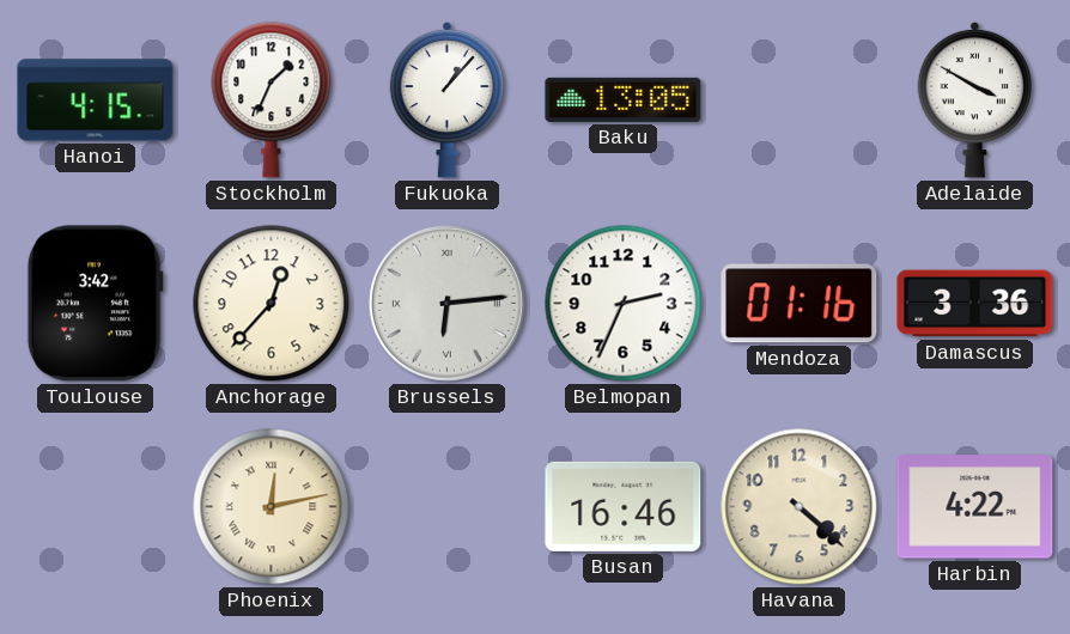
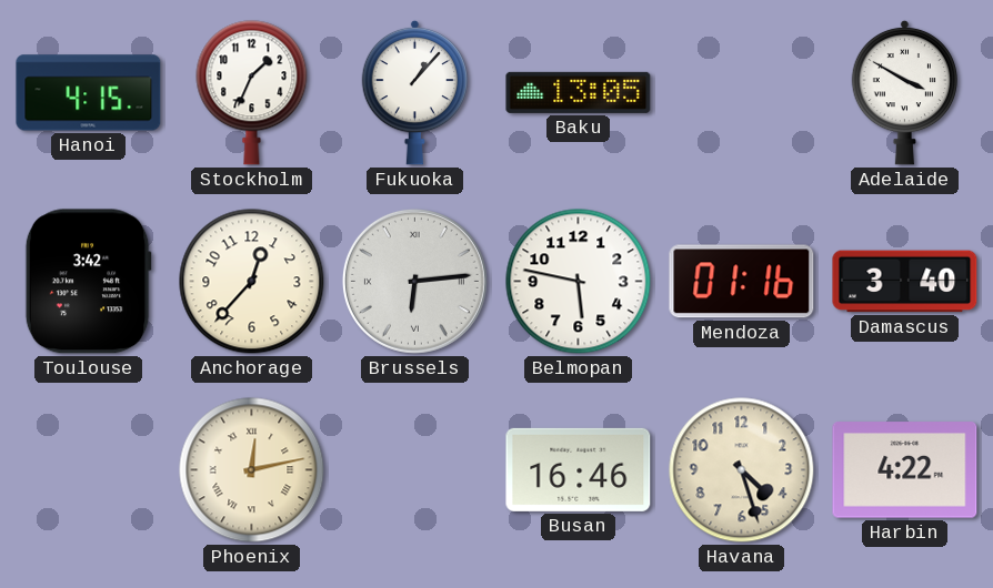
Belmopan: 2:34 -> 5:47 (579, 282)
Damascus: 3:36 -> 3:40 (905, 282)
Havana: 4:22 -> 4:27 (742, 470)
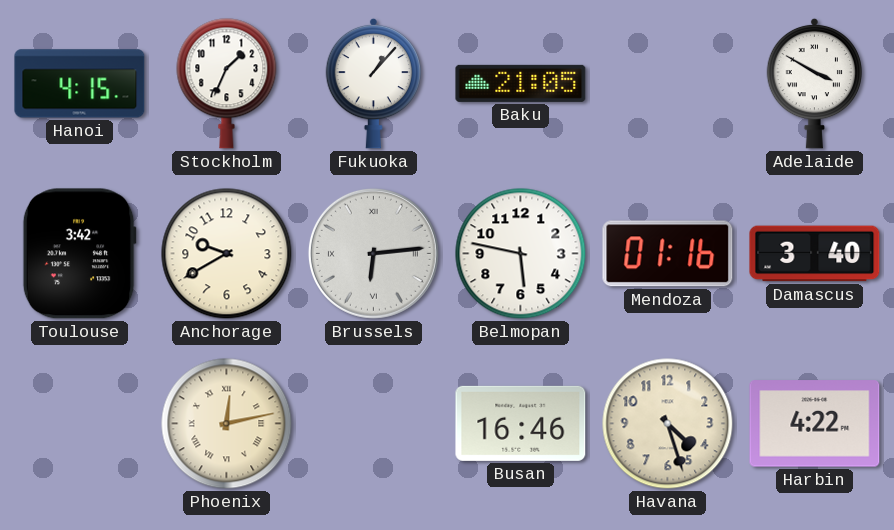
Baku: 13:05 -> 21:05 (521, 83)
Anchorage: 12:37 -> 9:40 (227, 254)
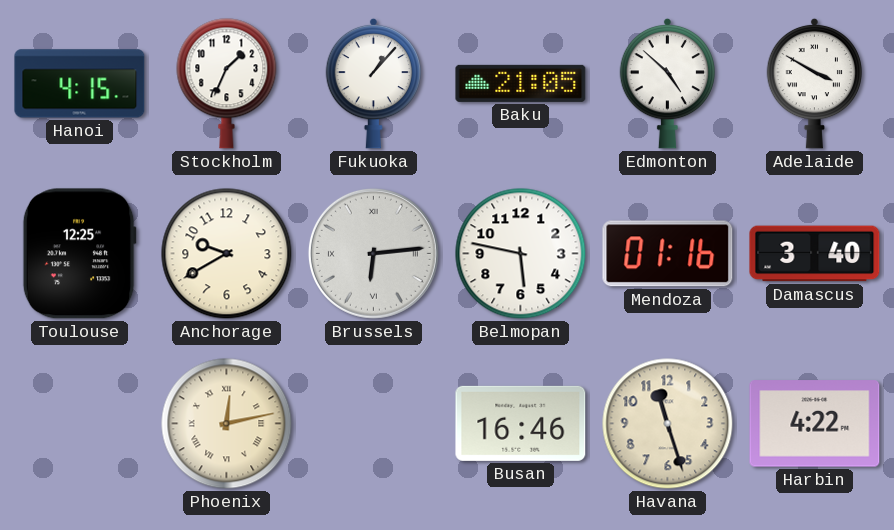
Edmonton: none -> 4:52 (667, 83)
Toulouse: 3:42 -> 12:25 (79, 254)
Havana: 4:27 -> 11:27 (668, 424)
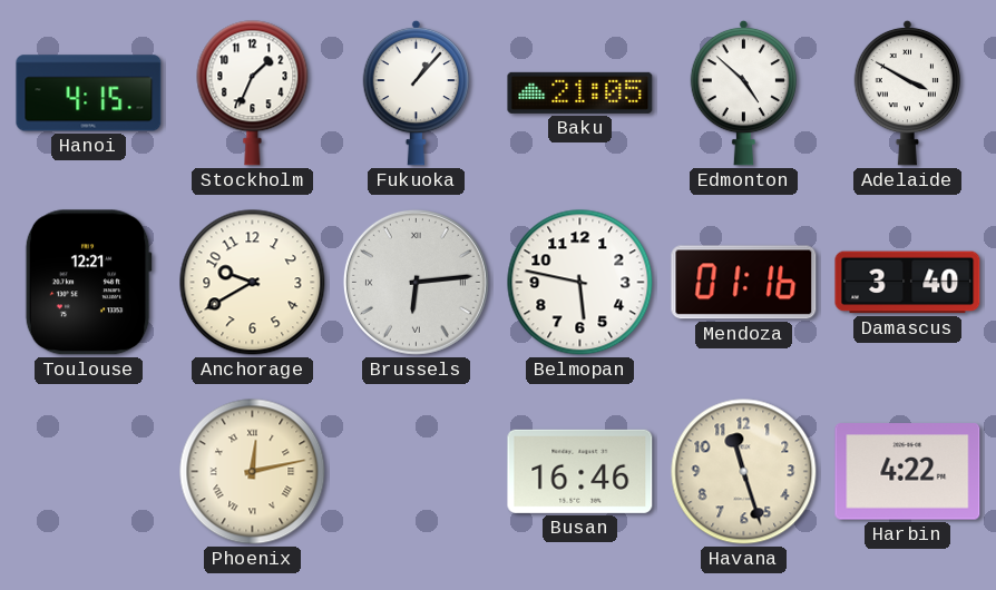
Toulouse: 12:25 -> 12:21 (88, 283)
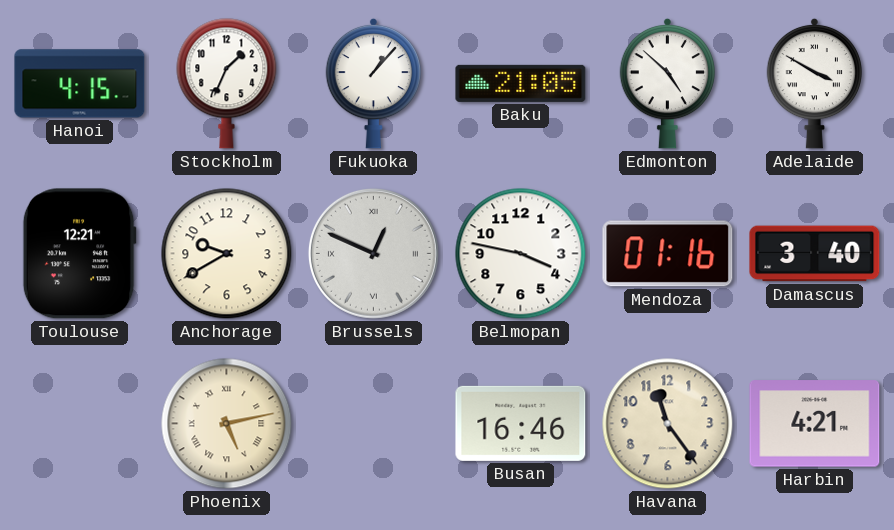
Brussels: 6:14 -> 12:49 (373, 253)
Belmopan: 5:47 -> 3:47 (521, 254)
Phoenix: 12:13 -> 5:13 (227, 424)
Havana: 11:27 -> 11:24 (668, 424)
Harbin: 4:22 -> 4:21 (815, 424)
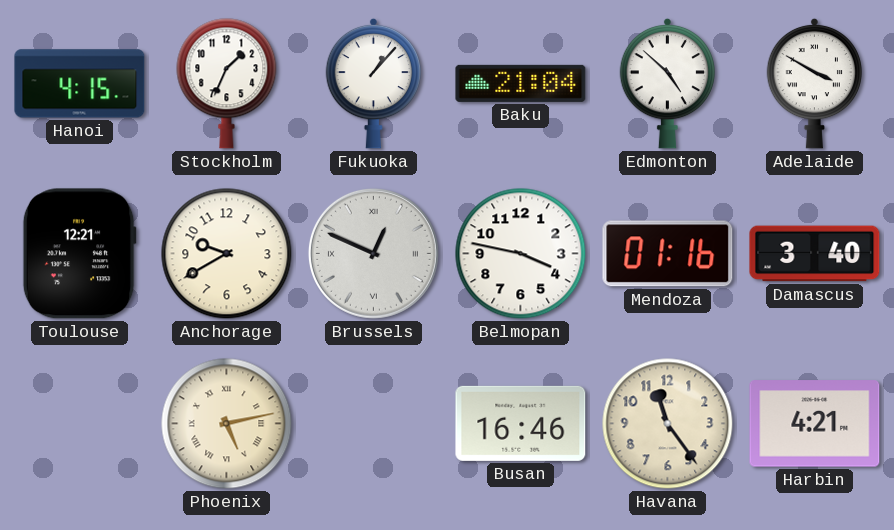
Baku: 21:05 -> 21:04 (521, 83)
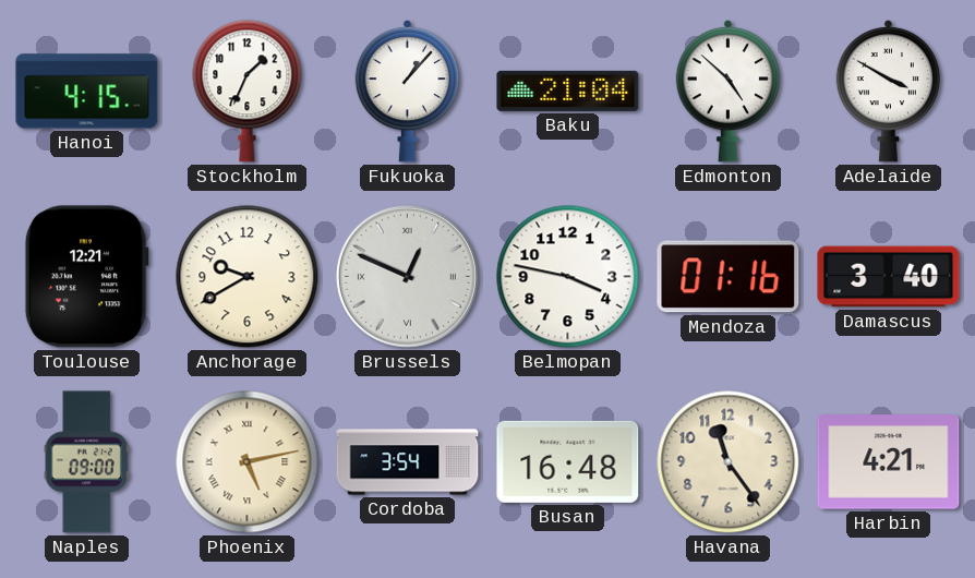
Naples: none -> 09:00 (86, 462)
Cordoba: none -> 3:54 (408, 462)
Busan: 16:46 -> 16:48 (568, 461)
